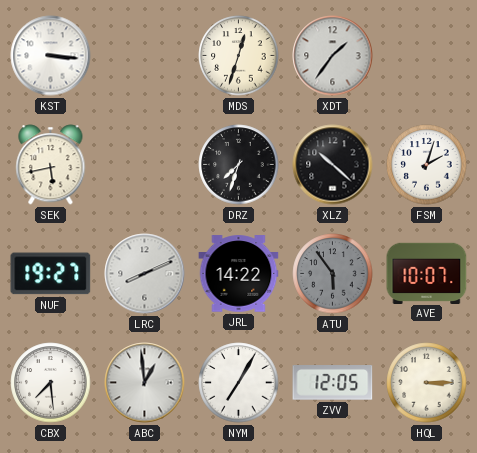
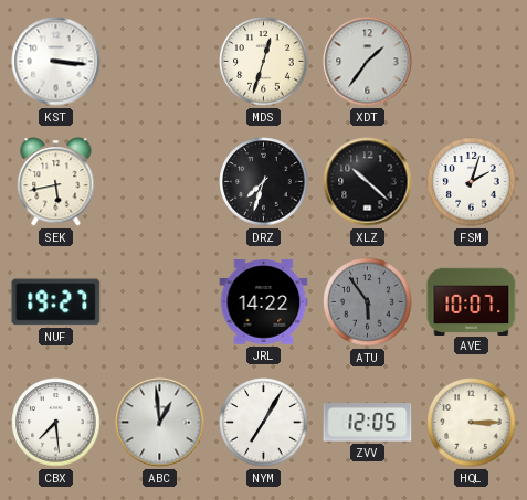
LRC: 8:11 -> none (145, 274)
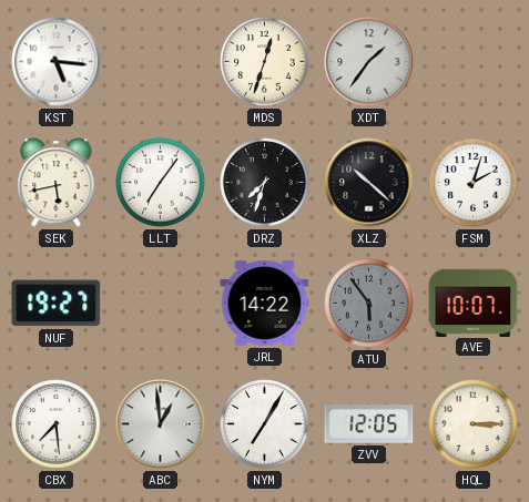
KST: 3:16 -> 5:16 (57, 62)
LLT: none -> 7:06 (161, 183)
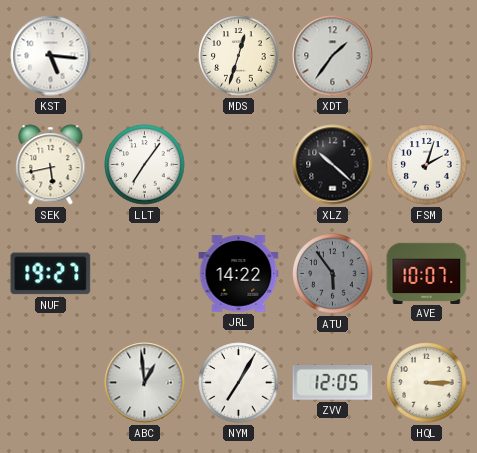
DRZ: 7:33 -> none (265, 183)
CBX: 7:29 -> none (57, 424)
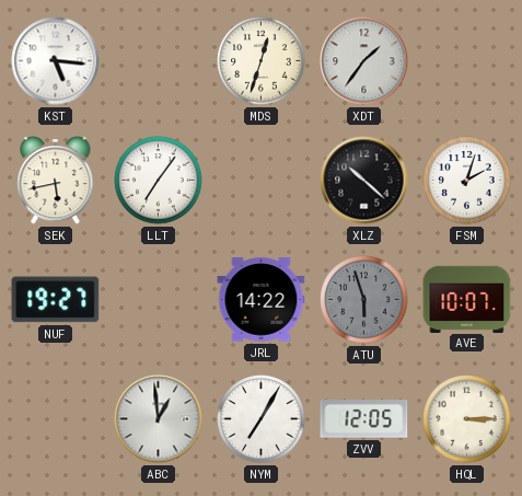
ATU: 5:54 -> 5:57 (364, 300)
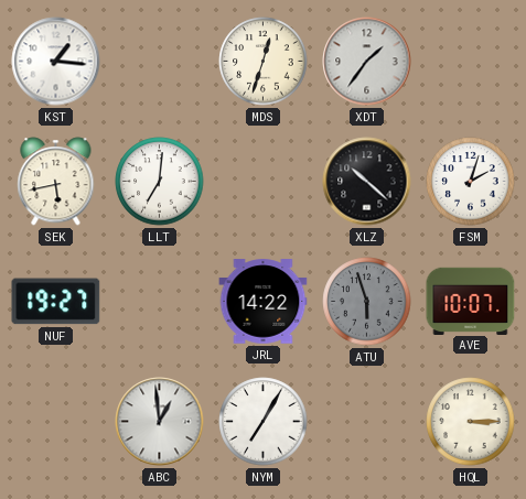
KST: 5:16 -> 1:16 (56, 62)
LLT: 7:06 -> 7:01 (160, 182)
ZVV: 12:05 -> none (364, 419)
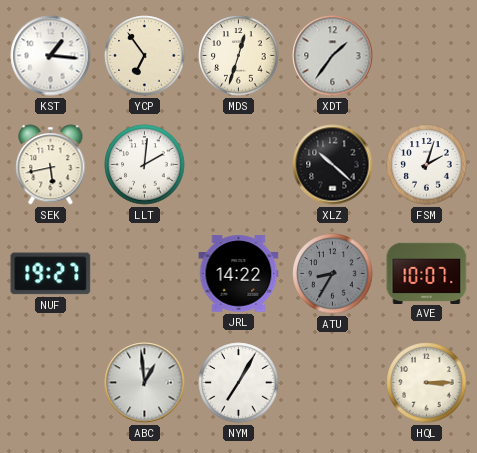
YCP: none -> 6:54 (145, 56)
LLT: 7:01 -> 2:01 (145, 165)
ATU: 5:57 -> 8:35 (333, 274)
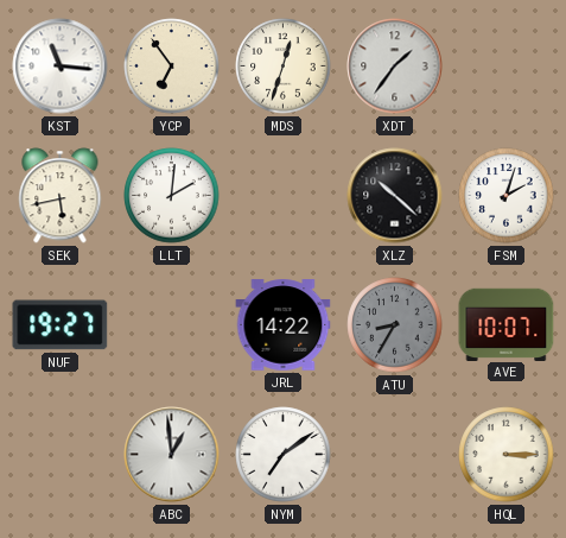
KST: 1:16 -> 11:16 (61, 67)
NYM: 7:05 -> 7:09 (284, 455)
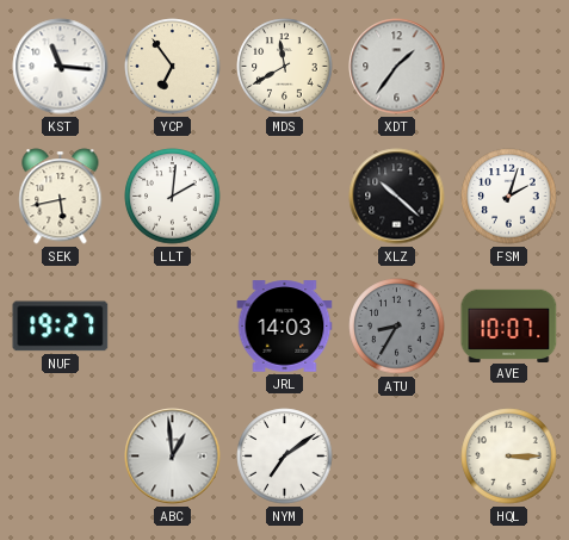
MDS: 12:33 -> 11:40 (285, 67)
JRL: 14:22 -> 14:03 (285, 327)
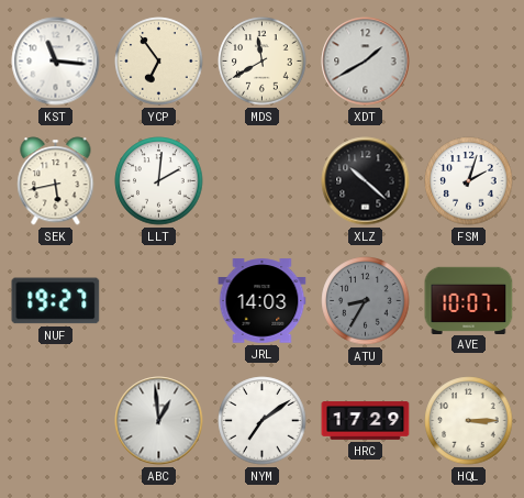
XDT: 1:36 -> 1:40 (366, 62)
HRC: none -> 17:29 (366, 421)
